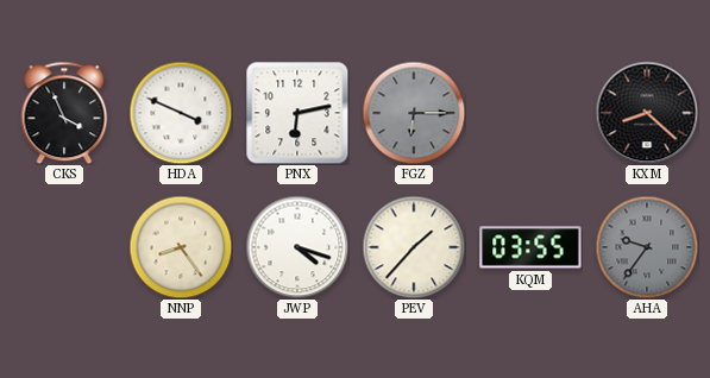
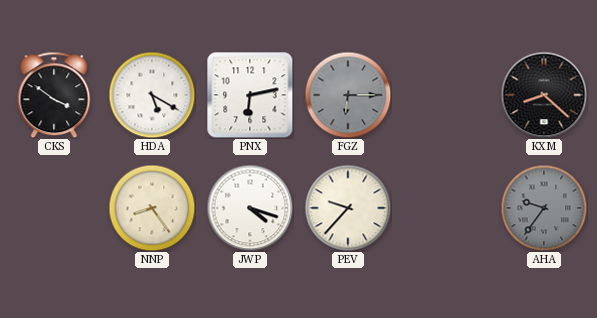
CKS: 3:56 -> 3:51 (54, 95)
HDA: 3:49 -> 5:20 (152, 95)
PEV: 1:37 -> 9:37 (348, 208)
KQM: 03:55 -> none (530, 247)
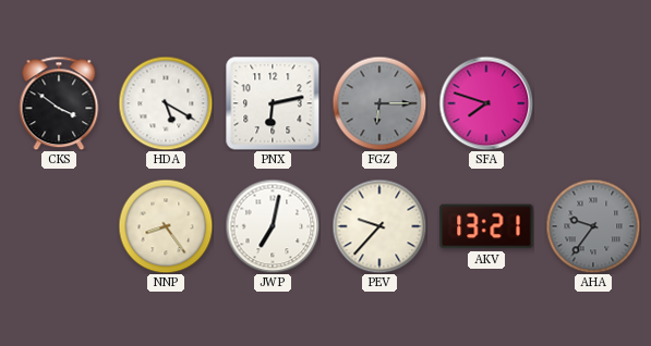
SFA: none -> 7:48 (486, 103)
KXM: 8:22 -> none (544, 95)
JWP: 4:18 -> 7:02 (273, 226)
AKV: none -> 13:21 (486, 226)
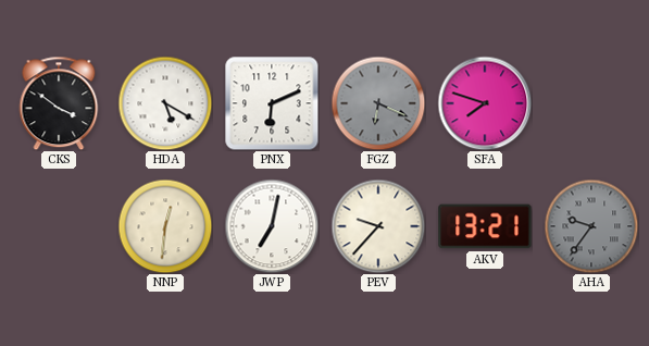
PNX: 6:13 -> 6:11 (272, 103)
FGZ: 6:15 -> 6:19 (378, 103)
NNP: 8:24 -> 12:31 (165, 226)
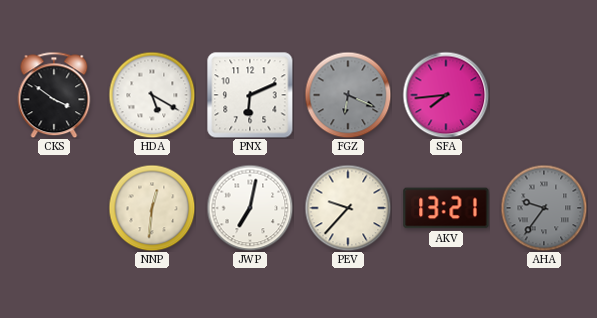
SFA: 7:48 -> 7:44 (446, 95)
